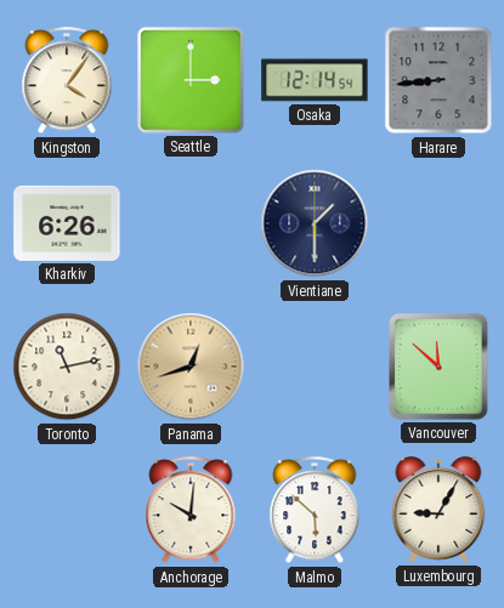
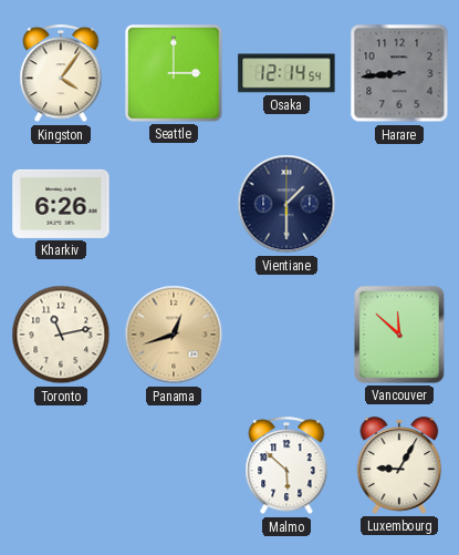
Anchorage: 10:01 -> none (191, 511)
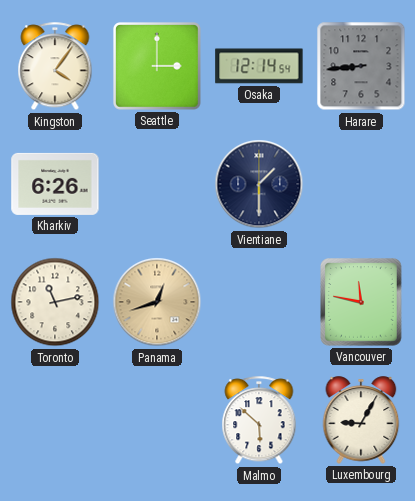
Vancouver: 11:52 -> 11:47 (362, 303)
